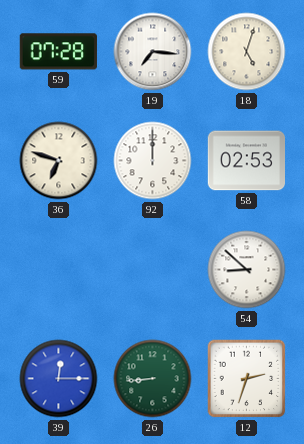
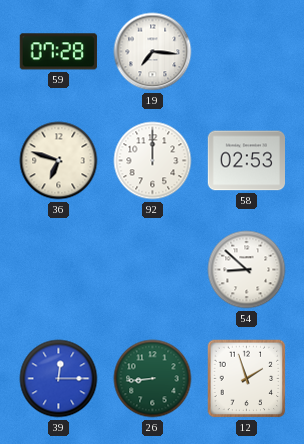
18: 5:03 -> none (247, 52)
12: 2:33 -> 1:57 (247, 379)
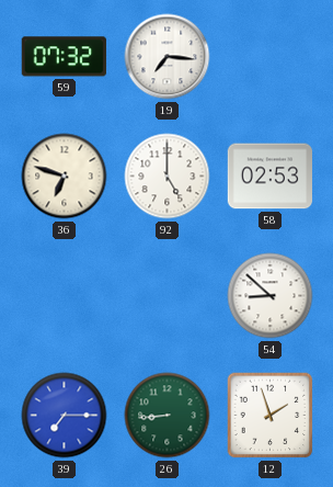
59: 07:28 -> 07:32 (64, 57)
92: 12:00 -> 5:00 (168, 177)
39: 12:15 -> 7:15 (65, 416)
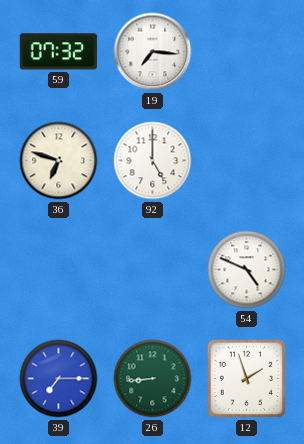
58: 02:53 -> none (269, 177)
54: 8:52 -> 4:49 (247, 270)
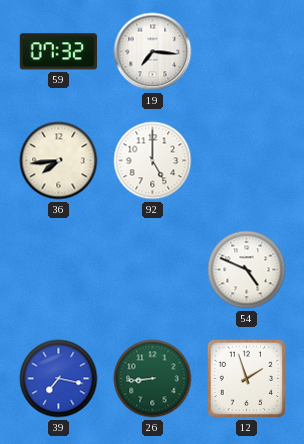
36: 6:48 -> 7:44 (59, 161)
39: 7:15 -> 7:17 (59, 379)
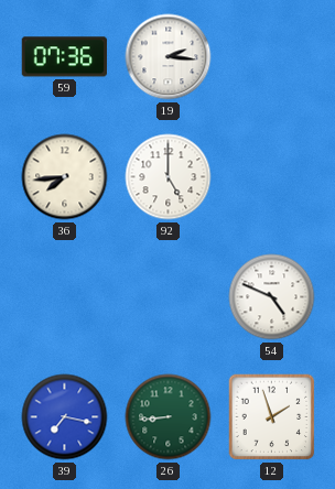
59: 07:32 -> 07:36 (64, 57)
19: 7:16 -> 2:16 (169, 57)
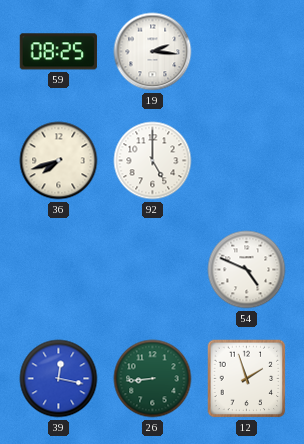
59: 07:36 -> 08:25 (58, 52)
36: 7:44 -> 7:42 (59, 161)
39: 7:17 -> 12:17 (59, 379)
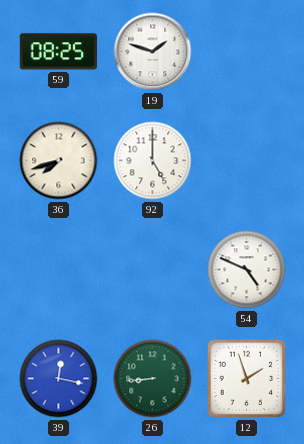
19: 2:16 -> 1:48 (153, 52)
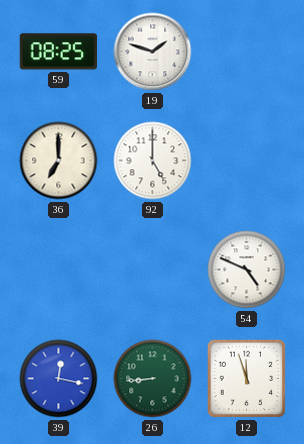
36: 7:42 -> 7:00 (59, 161)
12: 1:57 -> 11:57 (247, 379)
